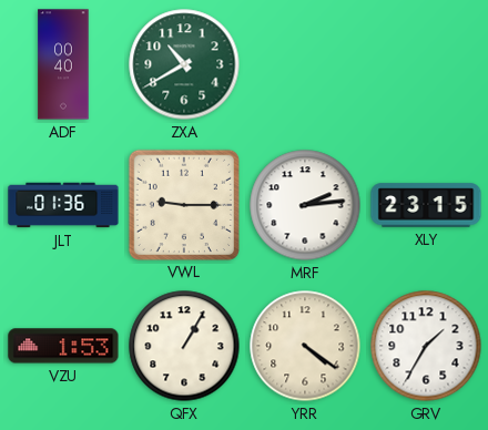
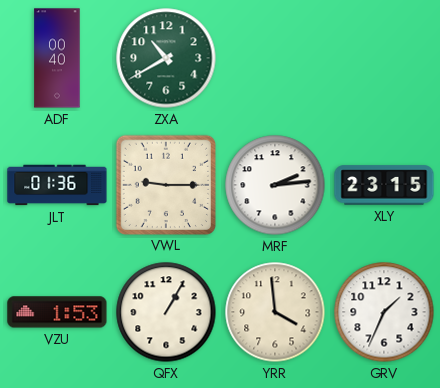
YRR: 4:21 -> 3:59 (275, 312)
GRV: 1:35 -> 1:34 (384, 312)
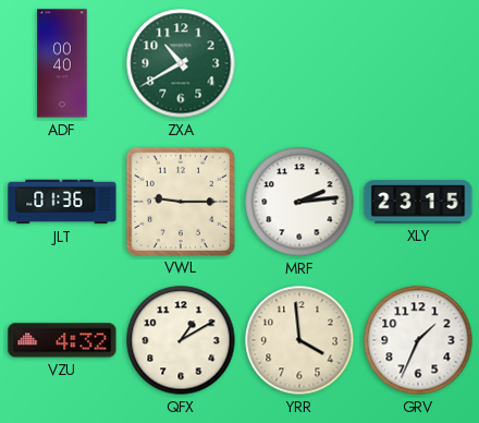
VZU: 1:53 -> 4:32 (62, 340)
QFX: 1:05 -> 1:10 (181, 340)
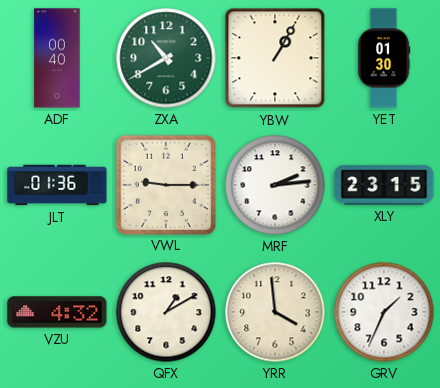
YBW: none -> 1:05 (275, 58)
YET: none -> 01:30 (384, 58)
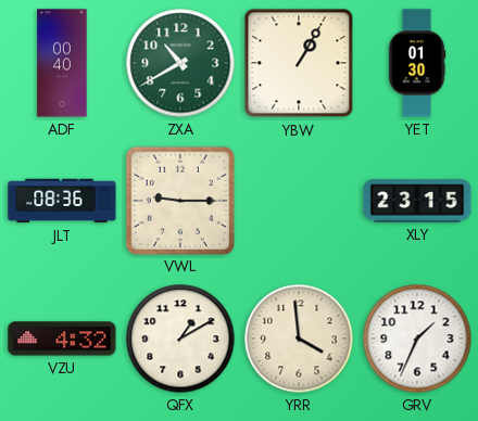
JLT: 01:36 -> 08:36 (62, 201)
MRF: 2:14 -> none (275, 185)
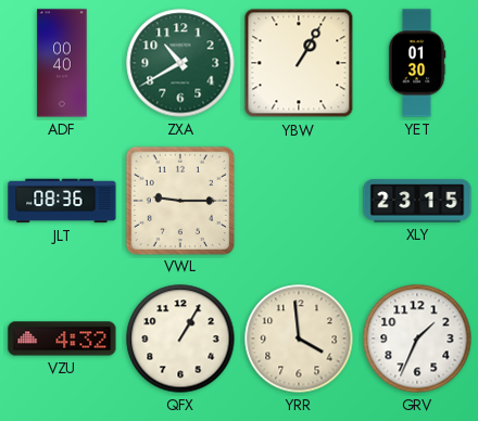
QFX: 1:10 -> 1:05 (180, 339)
